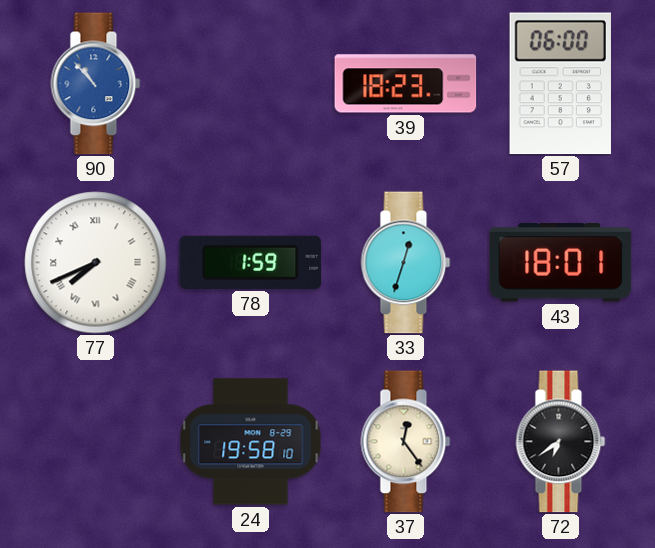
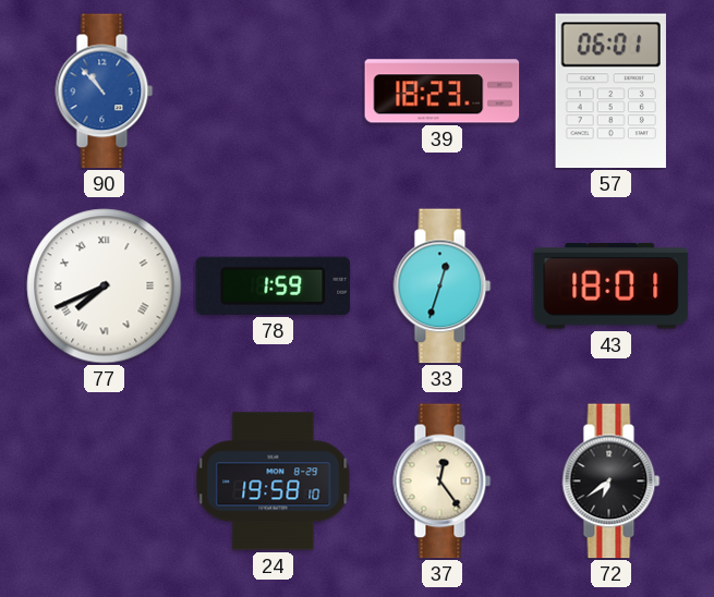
57: 06:00 -> 06:01 (610, 92)
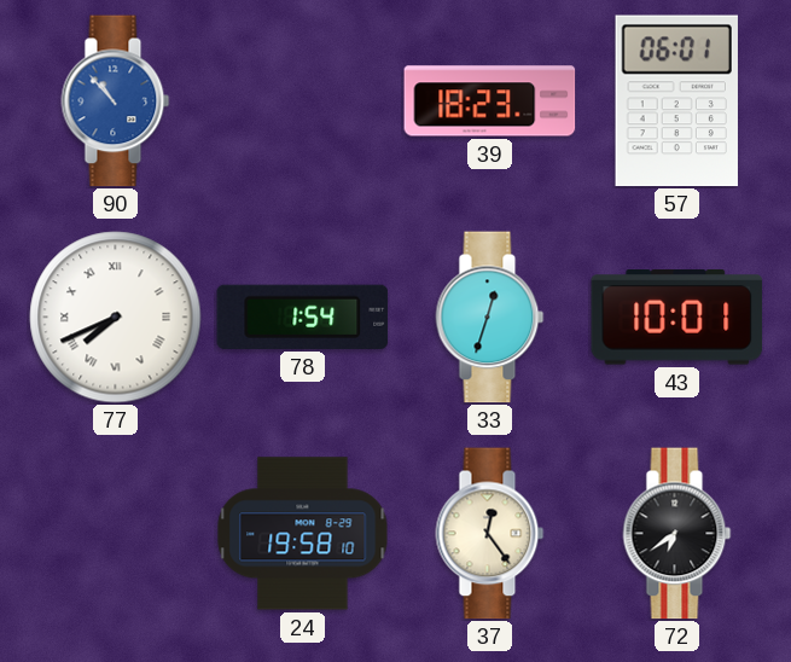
78: 1:59 -> 1:54 (303, 317)
43: 18:01 -> 10:01 (677, 318)
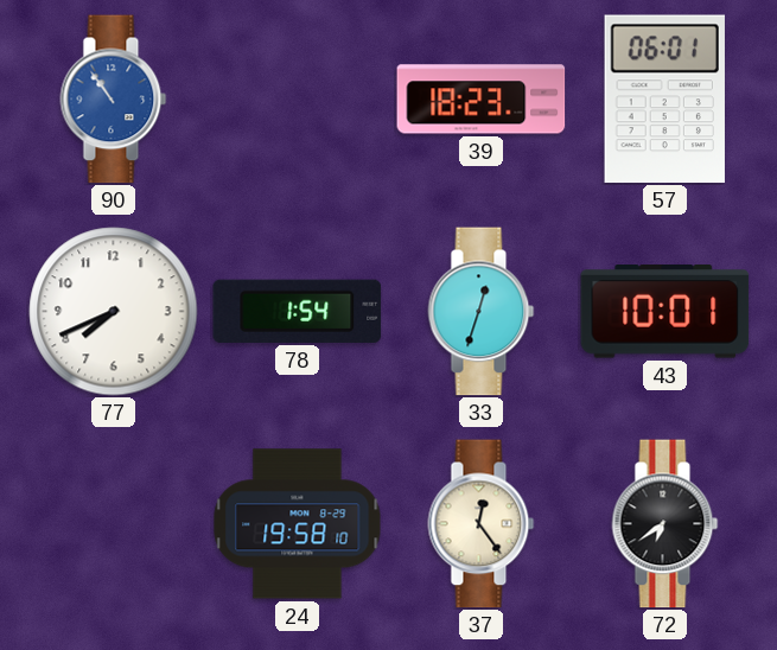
90: 10:53 -> 10:54 (114, 100)
77 numerals: Roman -> Arabic (114, 312)
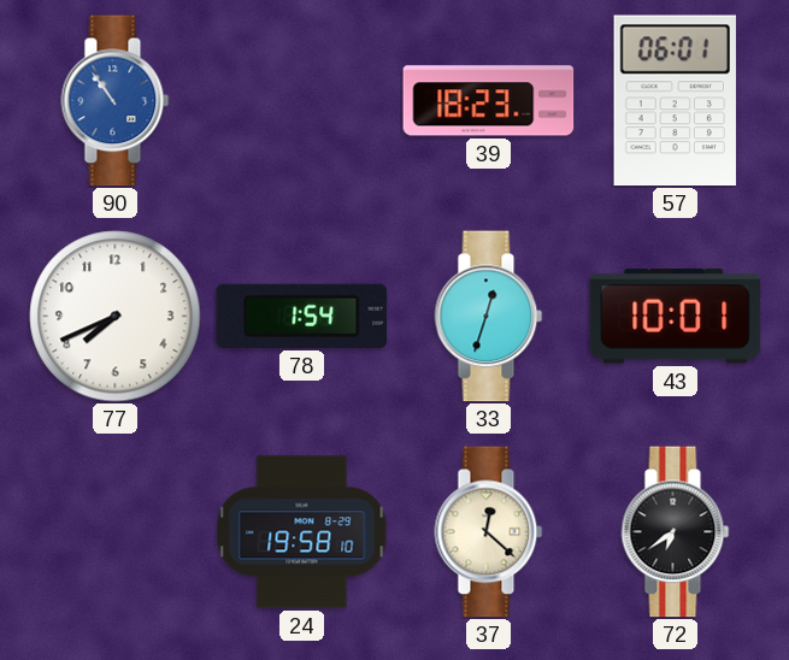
37: 12:24 -> 12:22 (489, 532)
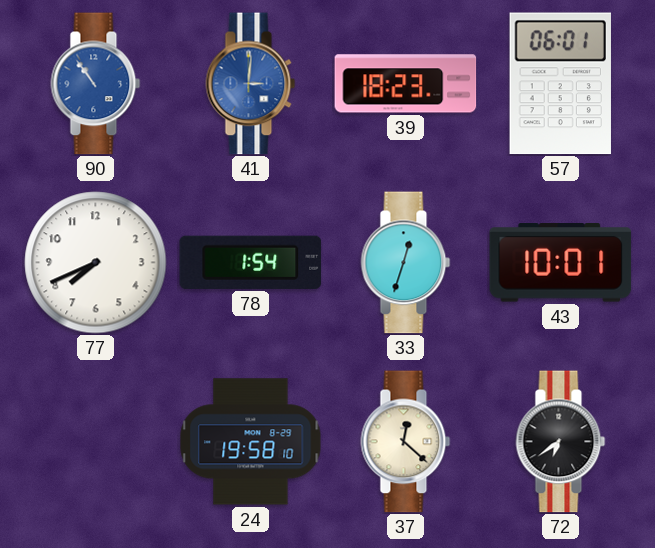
41: none -> 3:01 (251, 84)
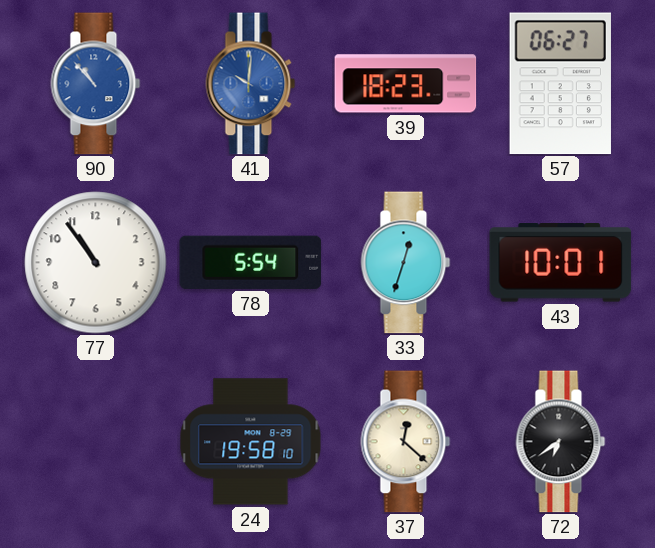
90: 10:54 -> 10:53 (96, 84)
41: 3:01 -> 10:01 (251, 84)
57: 06:01 -> 06:27 (560, 84)
77: 7:41 -> 10:54 (96, 263)
78: 1:54 -> 5:54 (251, 262)
